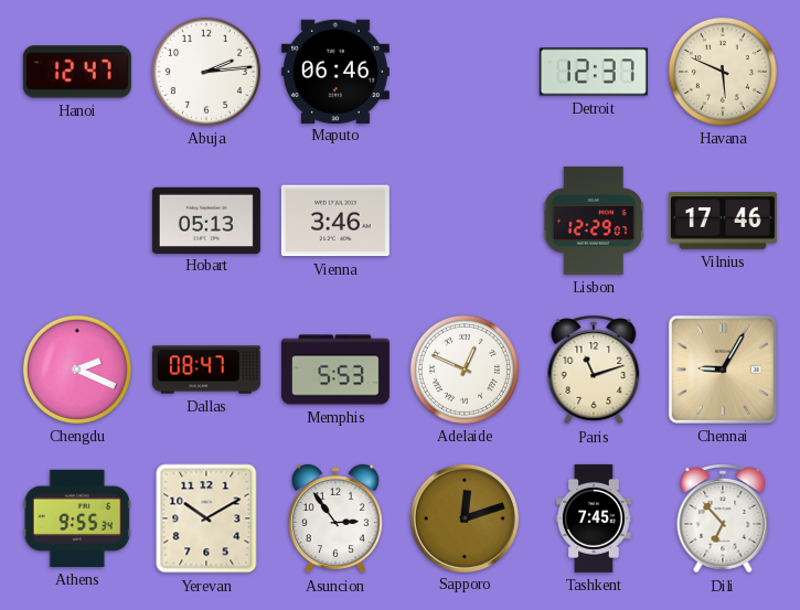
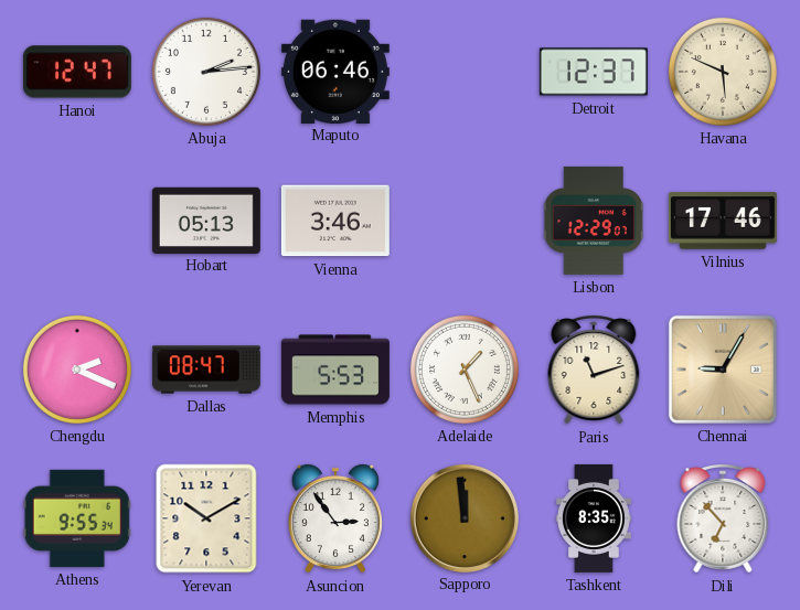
Adelaide: 12:49 -> 1:26 (465, 370)
Sapporo: 12:12 -> 11:59 (463, 517)
Tashkent: 7:45 -> 8:35 (595, 518)
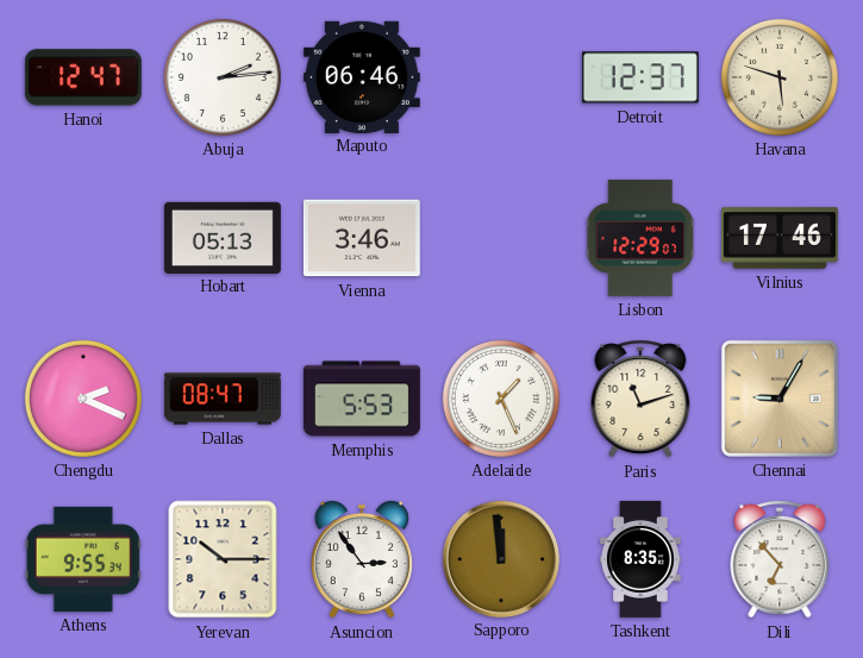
Havana: 5:49 -> 5:48 (780, 77)
Yerevan: 10:10 -> 10:15 (223, 559)
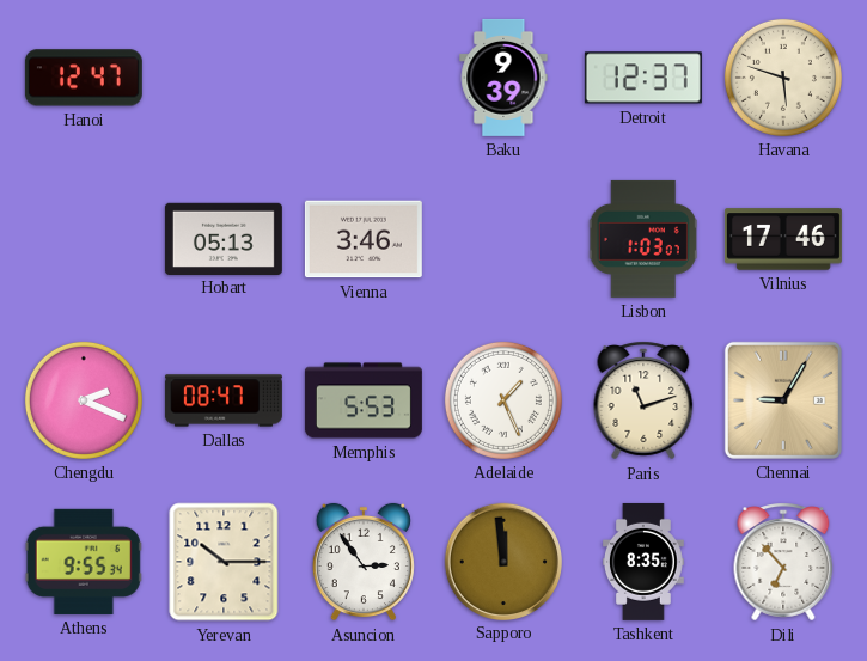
Abuja: 2:14 -> none (223, 77)
Maputo: 06:46 -> none (362, 76)
Baku: none -> 9:39 (503, 78)
Lisbon: 12:29 -> 1:03 (643, 239)
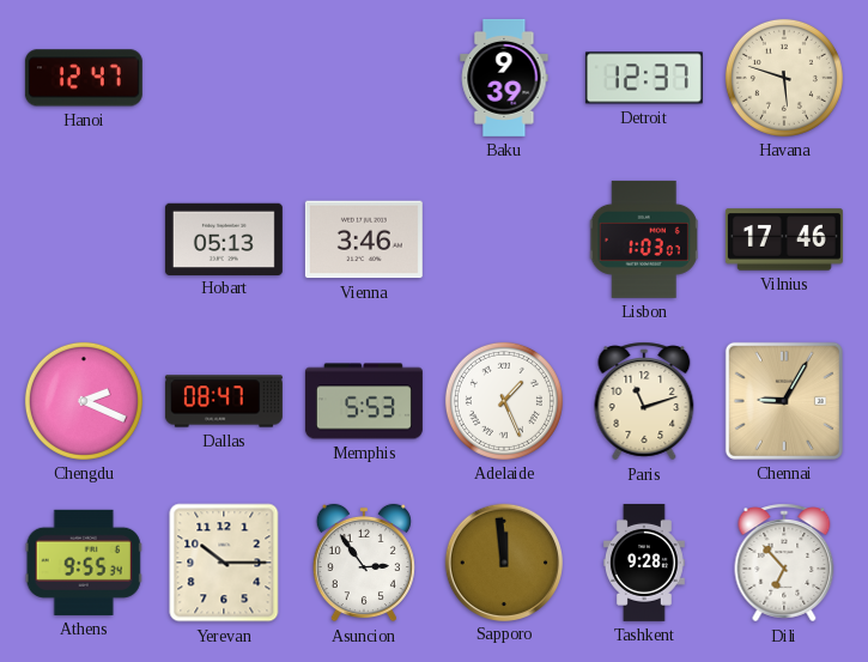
Tashkent: 8:35 -> 9:28 (645, 563)
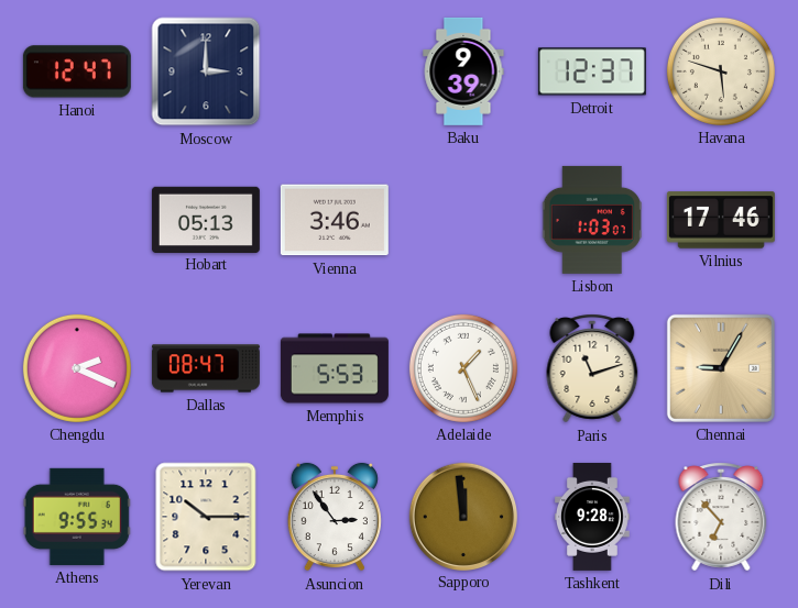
Moscow: none -> 3:00 (206, 71)
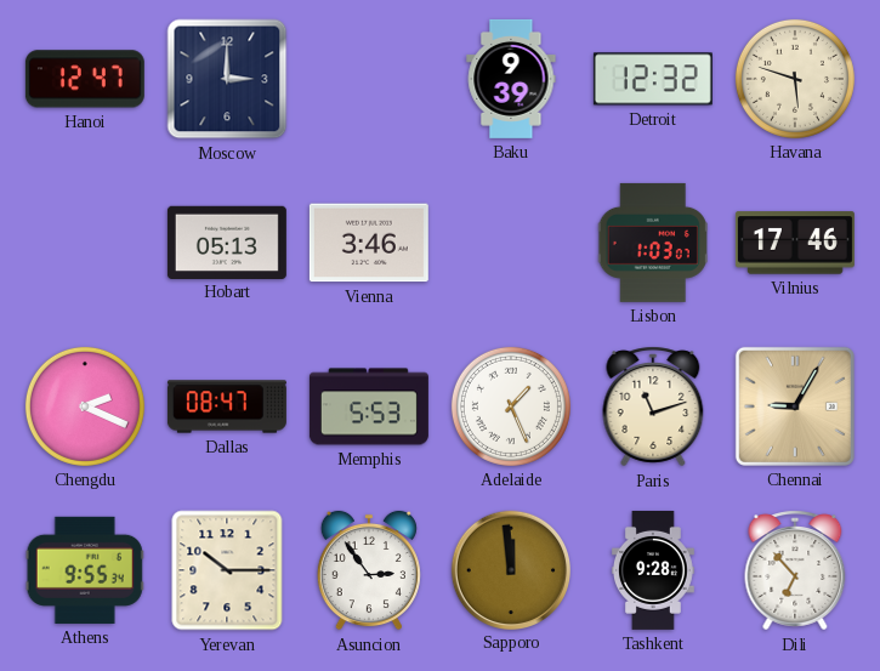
Detroit: 12:37 -> 12:32 (653, 79)
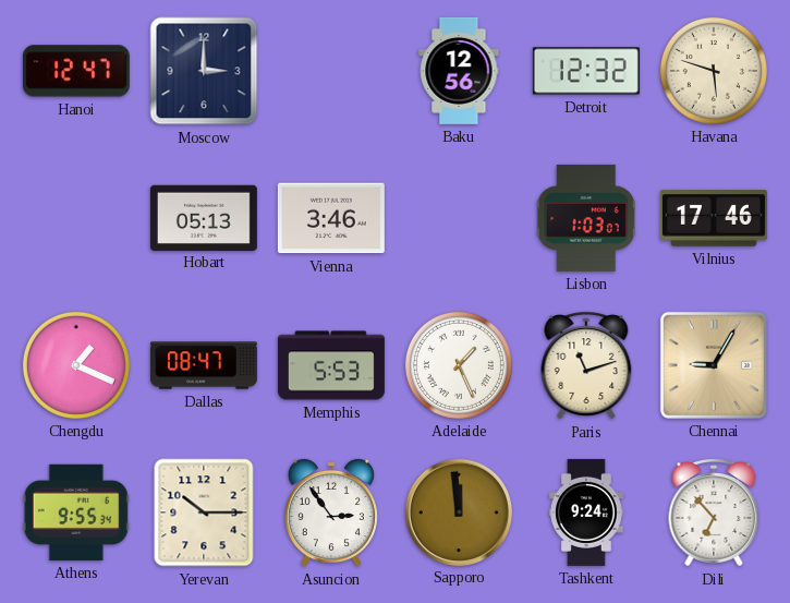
Baku: 9:39 -> 12:56 (459, 71)
Chengdu: 2:19 -> 1:19 (76, 365)
Tashkent: 9:28 -> 9:24 (587, 512)
